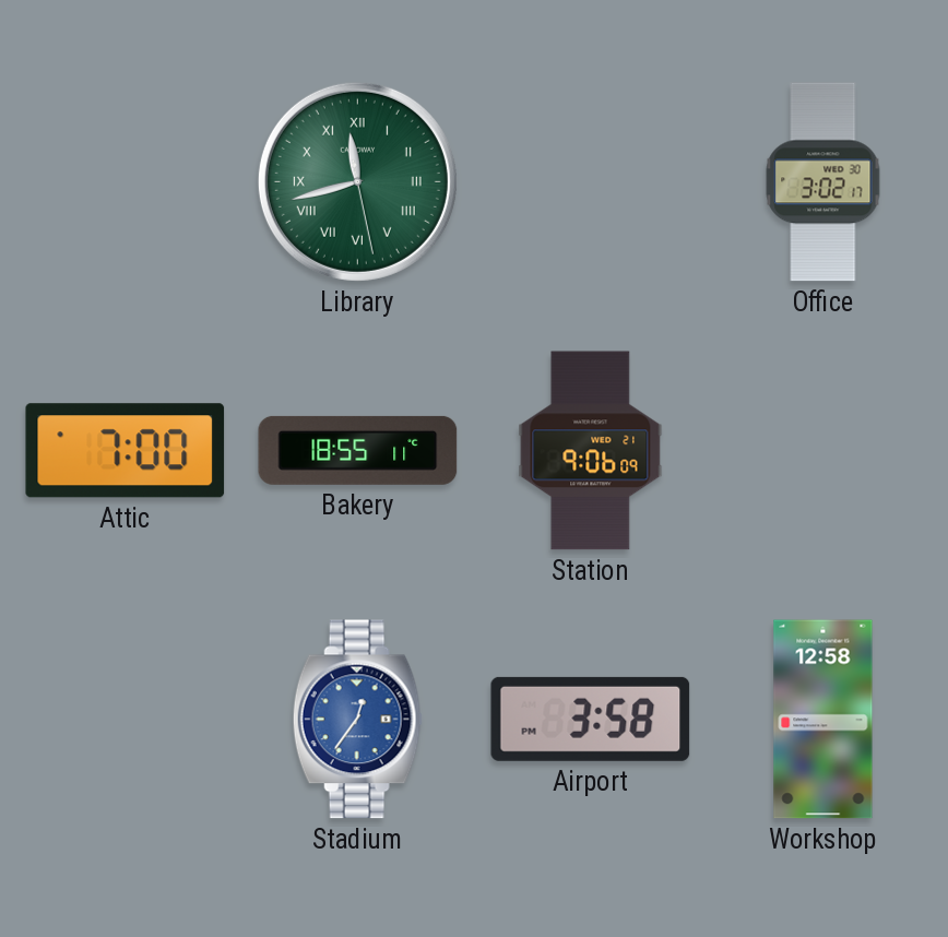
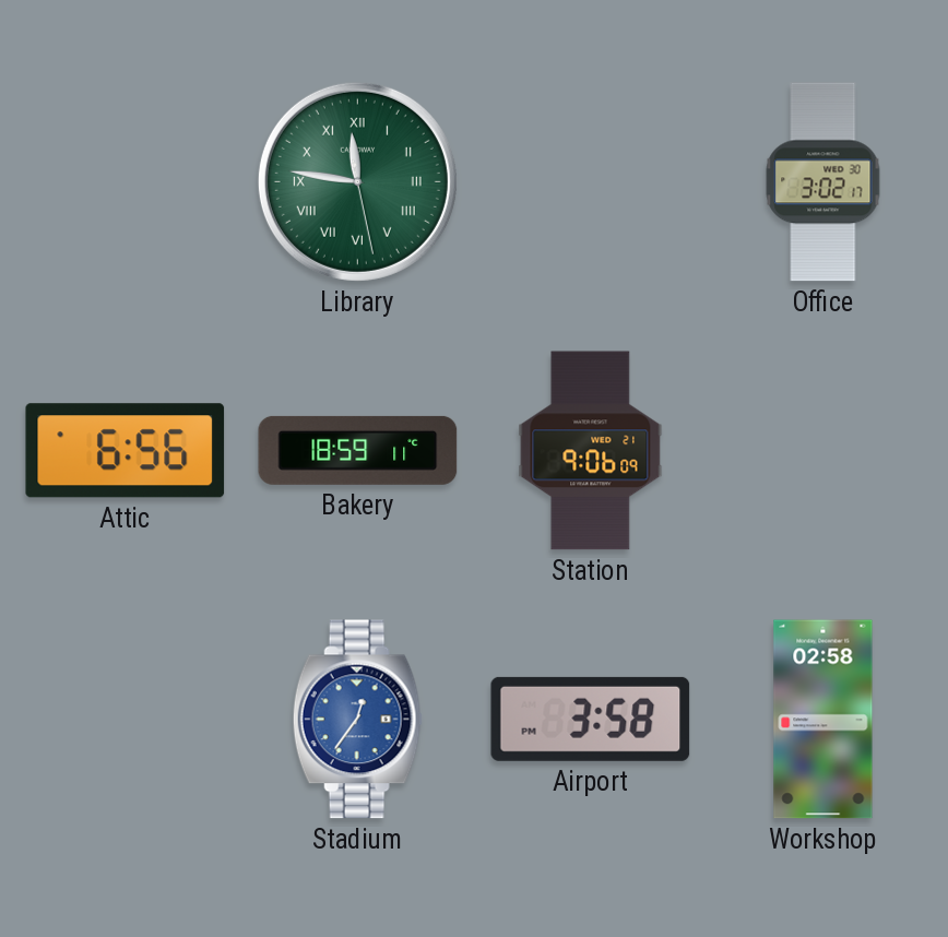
Library: 11:42 -> 11:46 (357, 181)
Attic: 7:00 -> 6:56 (126, 451)
Bakery: 18:55 -> 18:59 (358, 450)
Workshop: 12:58 -> 02:58 (823, 720)
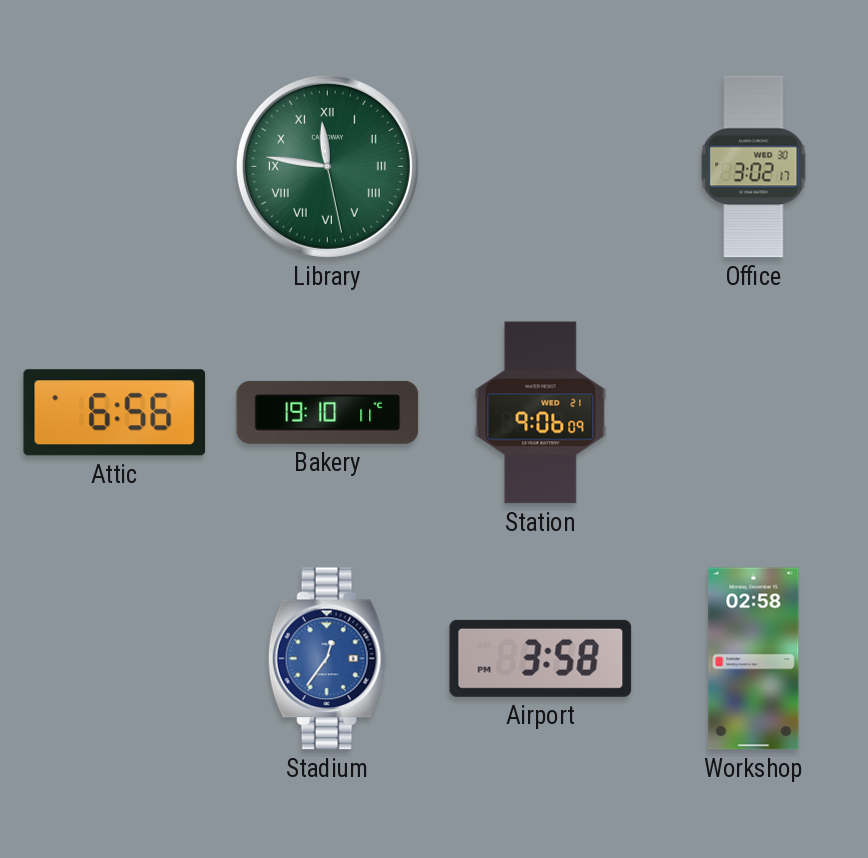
Bakery: 18:59 -> 19:10 (328, 412)
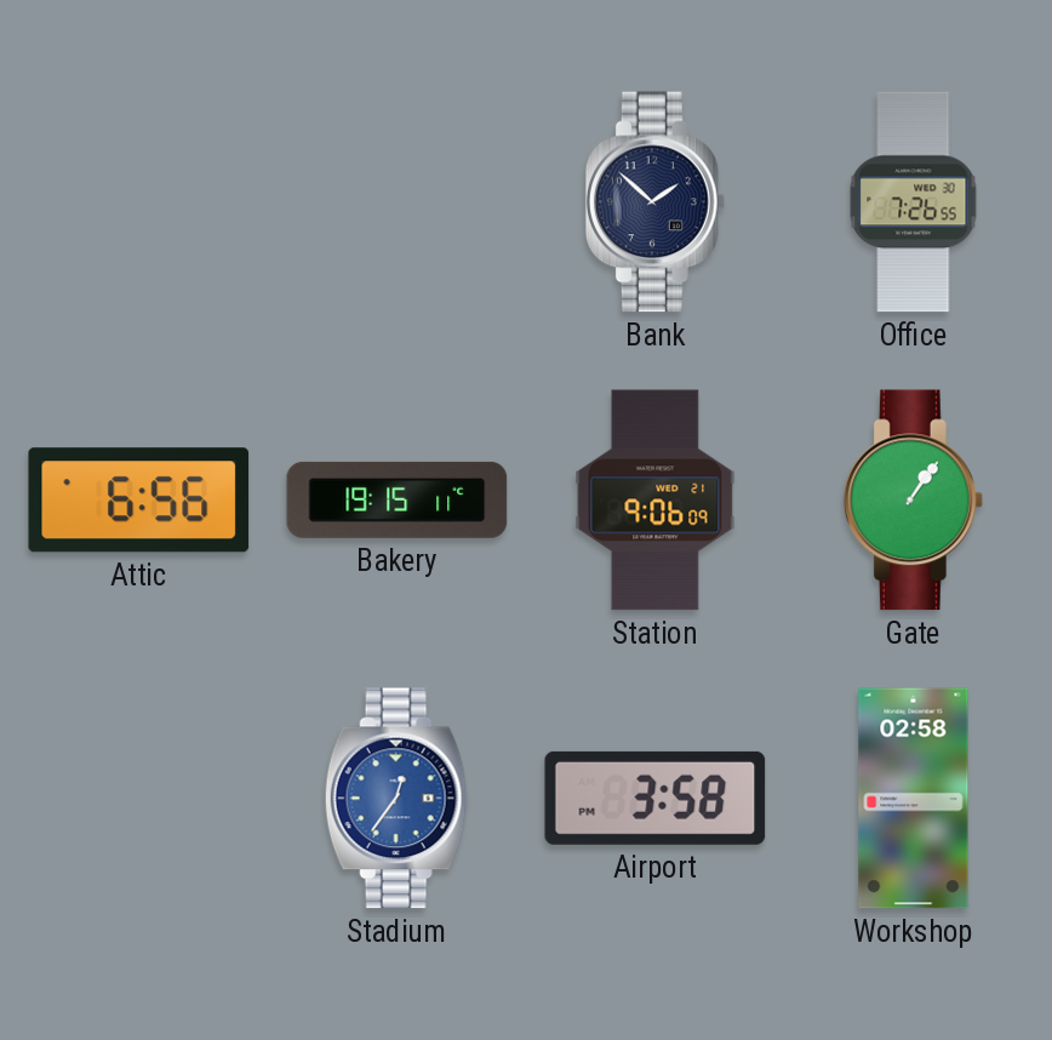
Library: 11:46 -> none (327, 166)
Bank: none -> 1:52 (654, 202)
Office: 3:02 -> 7:26 (914, 202)
Bakery: 19:10 -> 19:15 (398, 499)
Gate: none -> 1:06 (913, 501)
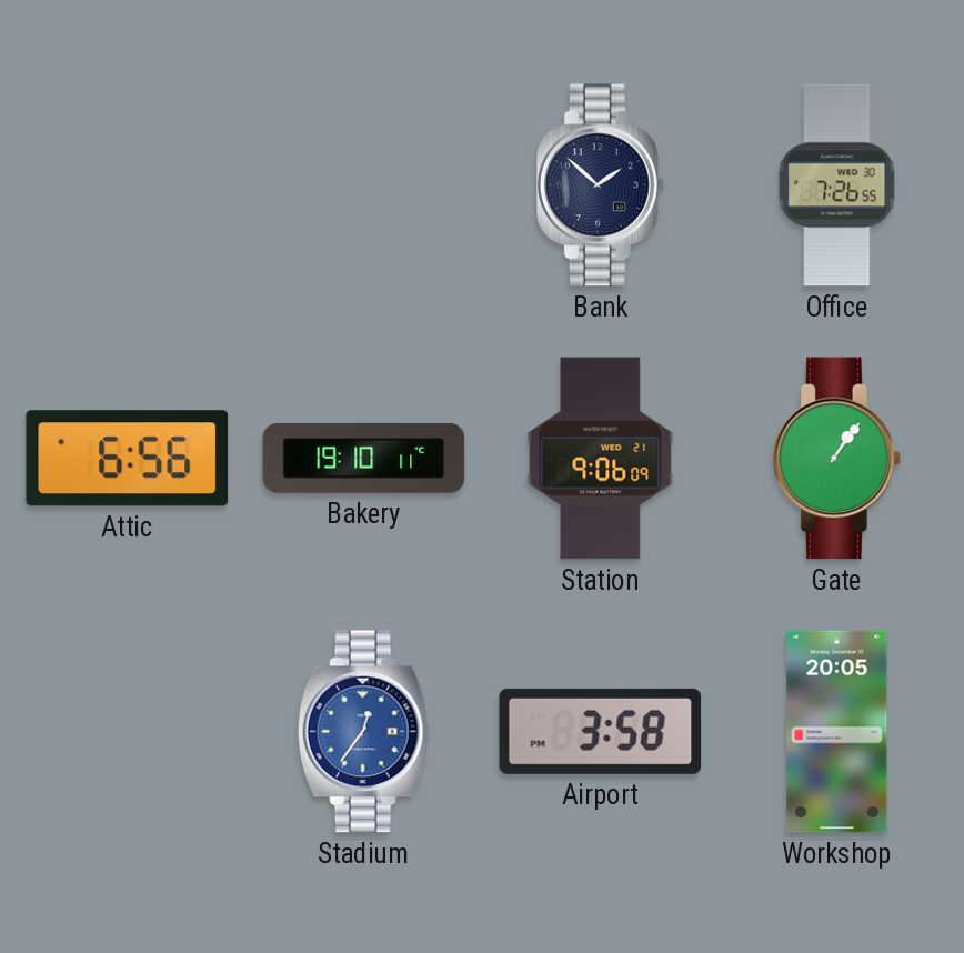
Bakery: 19:15 -> 19:10 (364, 458)
Workshop: 02:58 -> 20:05 (837, 732)
